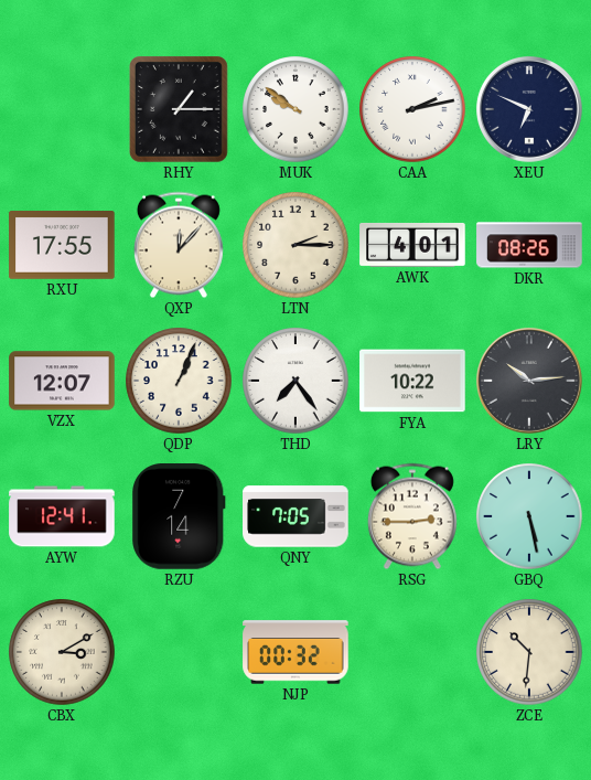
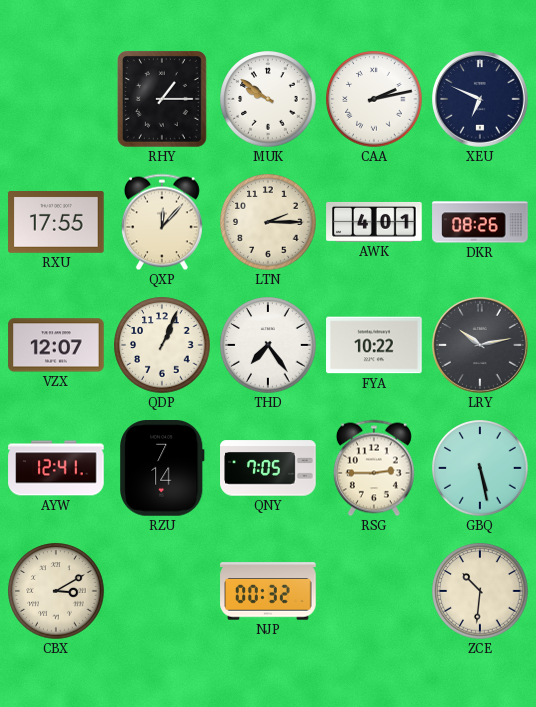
LRY: 10:14 -> 10:13 (481, 346)
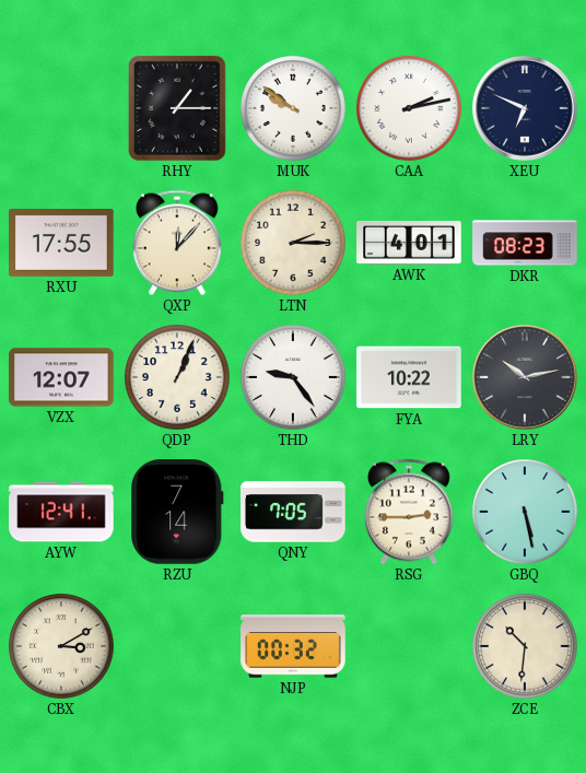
DKR: 08:26 -> 08:23 (525, 243)
THD: 7:24 -> 9:24 (293, 377)
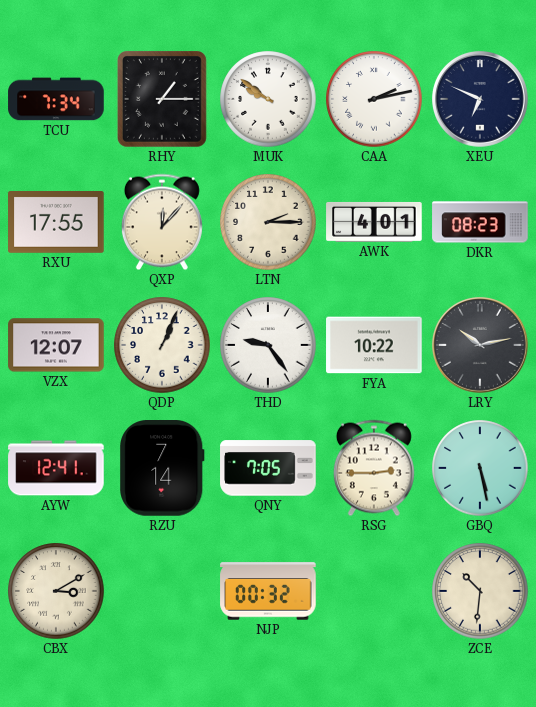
TCU: none -> 7:34 (56, 99)
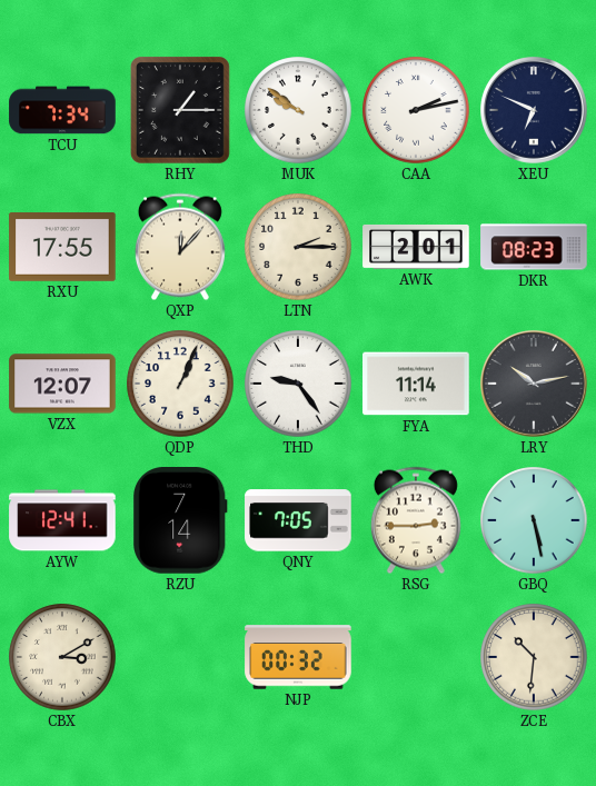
AWK: 4:01 -> 2:01 (416, 247)
FYA: 10:22 -> 11:14 (416, 384)
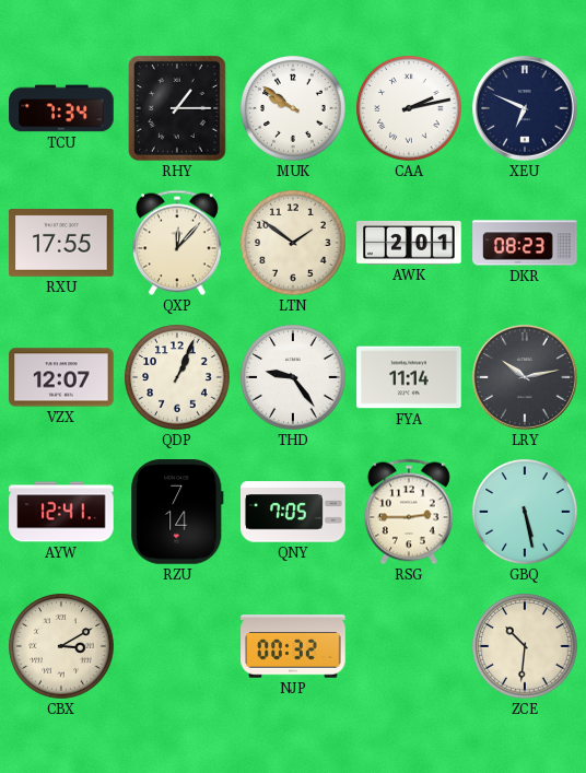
LTN: 2:15 -> 1:51 (293, 243)
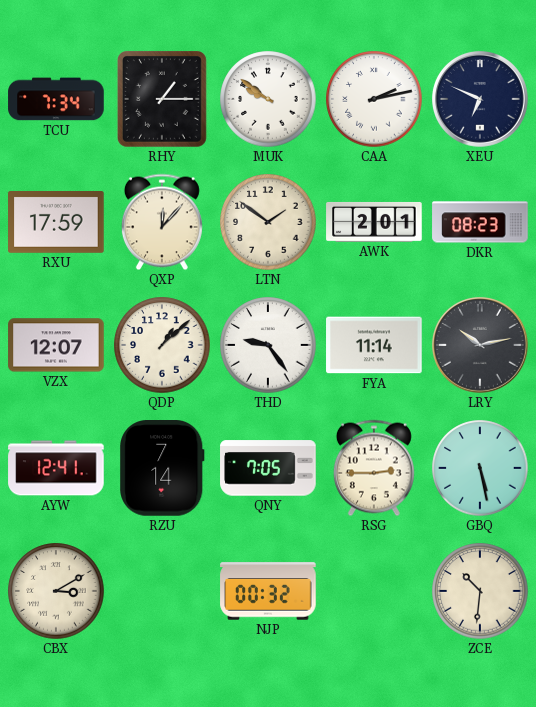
RXU: 17:55 -> 17:59 (56, 223)
QDP: 1:04 -> 1:08 (162, 345)
